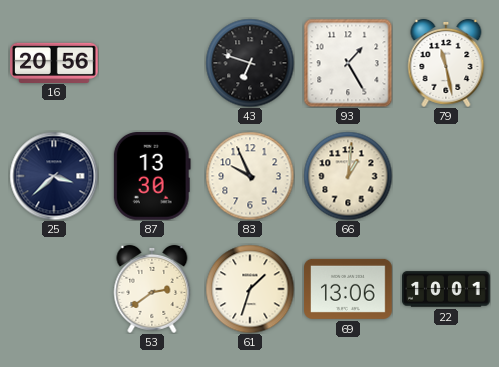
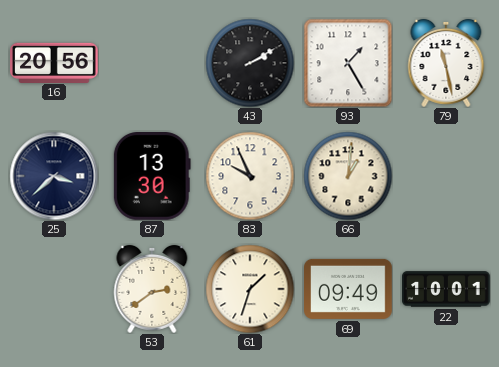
43: 6:48 -> 2:10 (250, 63)
69: 13:06 -> 09:49 (349, 289)
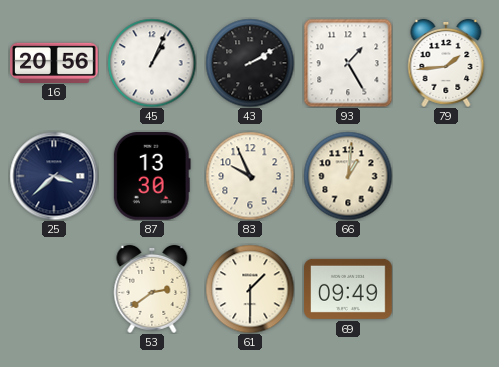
45: none -> 1:04 (152, 63)
79: 11:28 -> 1:44 (446, 63)
61: 1:33 -> 1:30 (250, 289)
22: 10:01 -> none (446, 289)
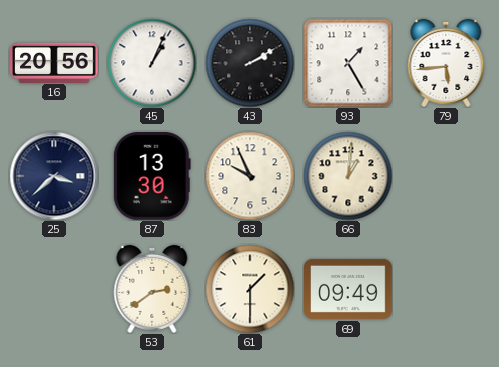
79: 1:44 -> 5:44 (446, 63)
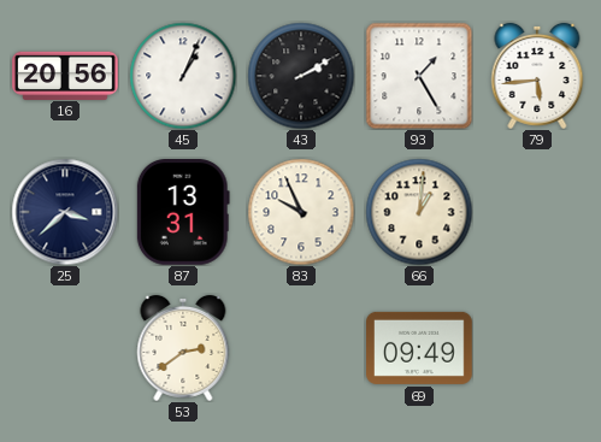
87: 13:30 -> 13:31 (183, 213)
61: 1:30 -> none (250, 289)
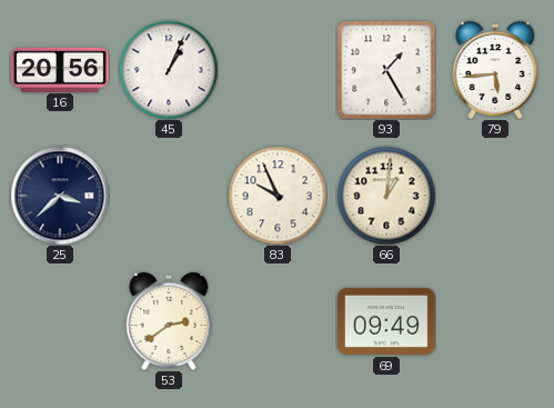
43: 2:10 -> none (301, 76)
87: 13:31 -> none (183, 213)
